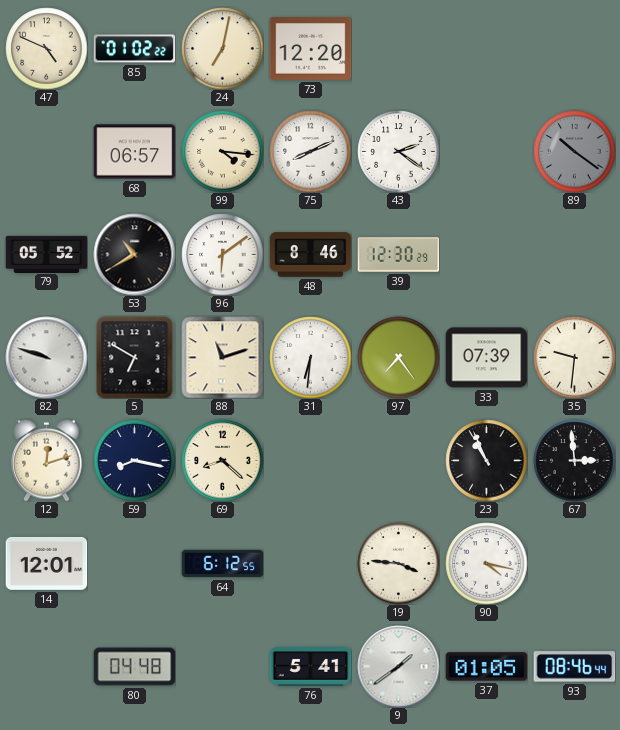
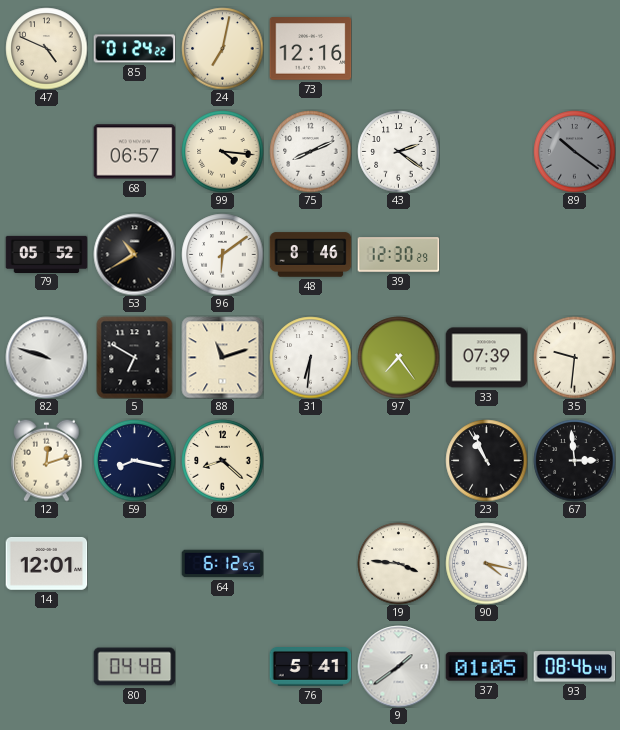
85: 01:02 -> 01:24 (134, 49)
73: 12:20 -> 12:16 (310, 49)
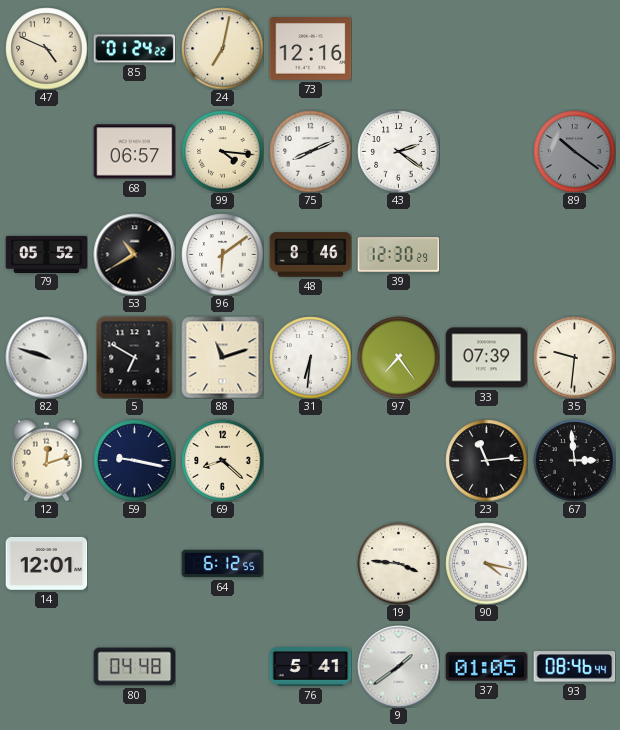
59: 8:17 -> 9:17 (134, 460)
23: 10:56 -> 11:14 (486, 460)
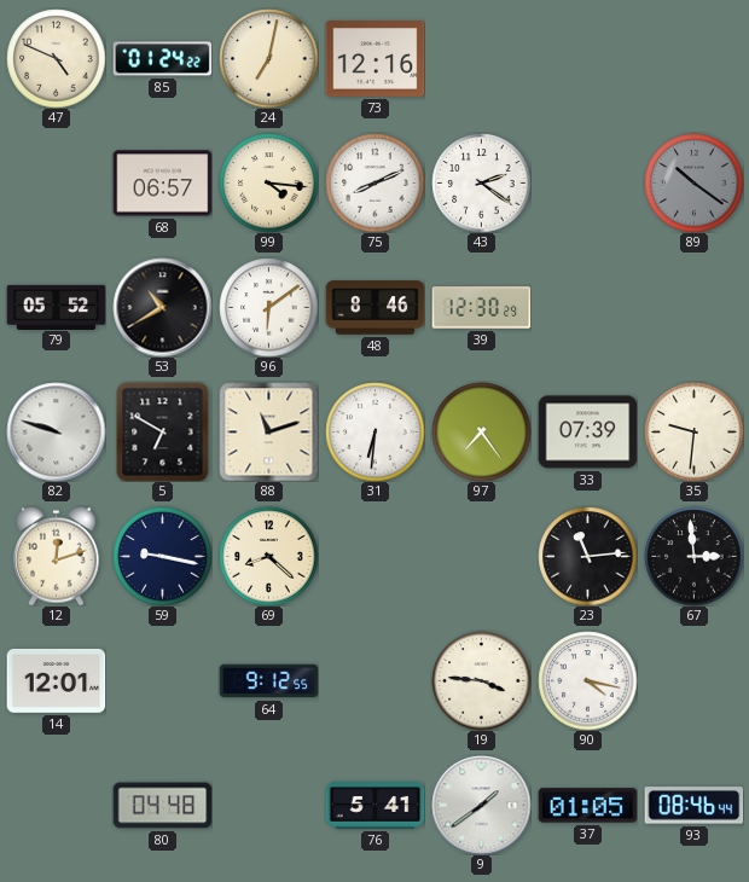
64: 6:12 -> 9:12 (268, 681)
